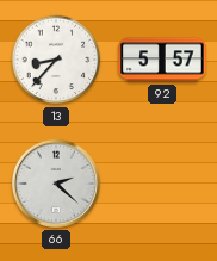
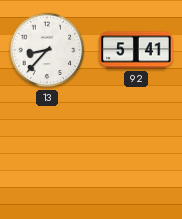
92: 5:57 -> 5:41 (136, 50)
66: 2:22 -> none (56, 184)
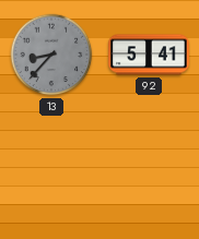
13 dial: white -> grey (51, 55)
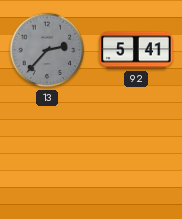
13: 8:37 -> 2:37 (47, 50)
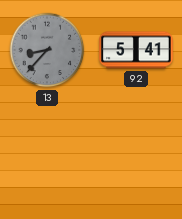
13: 2:37 -> 8:37 (47, 50)
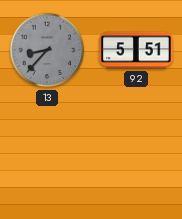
92: 5:41 -> 5:51 (136, 50)
